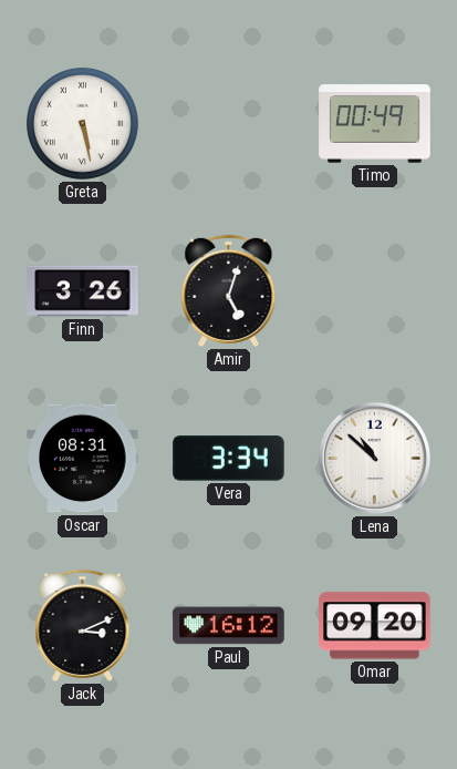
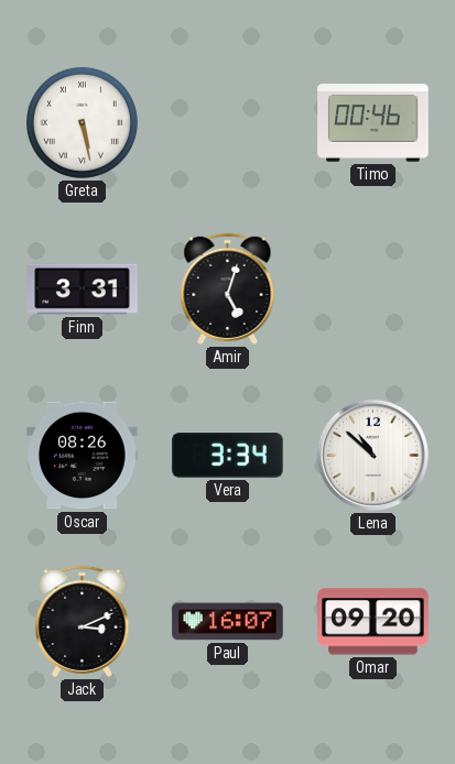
Timo: 00:49 -> 00:46 (373, 123)
Finn: 3:26 -> 3:31 (83, 290)
Oscar: 08:31 -> 08:26 (83, 456)
Paul: 16:12 -> 16:07 (228, 622)
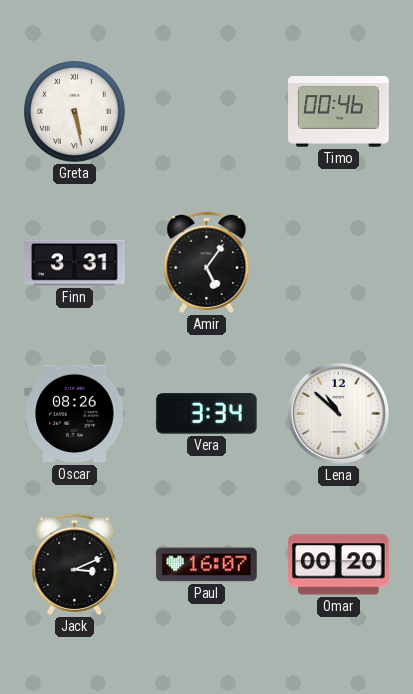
Amir: 5:03 -> 5:06 (207, 262)
Omar: 09:20 -> 00:20 (339, 565)
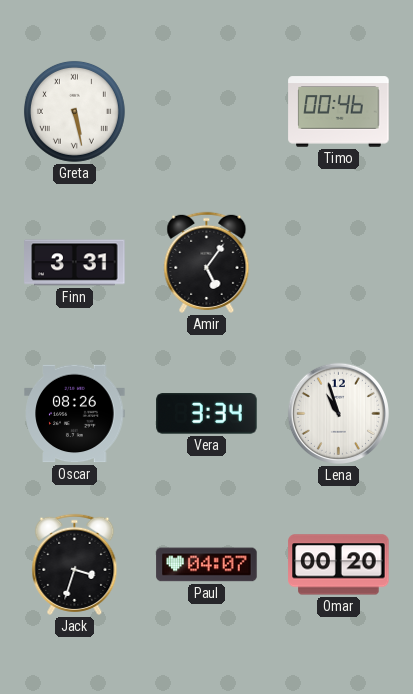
Lena: 10:52 -> 10:57 (338, 413)
Jack: 3:11 -> 3:33 (75, 564)
Paul: 16:07 -> 04:07 (207, 565)
